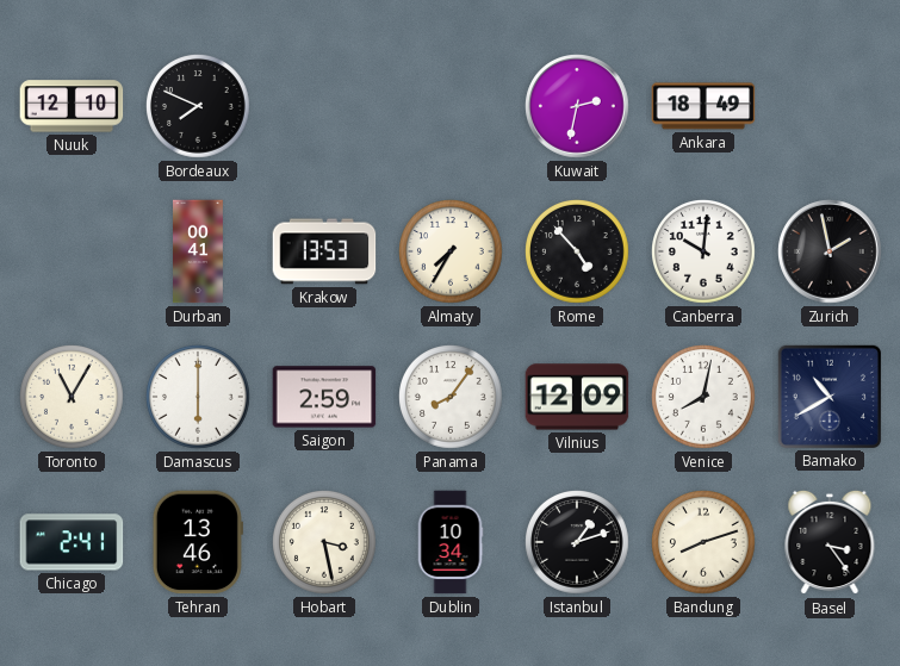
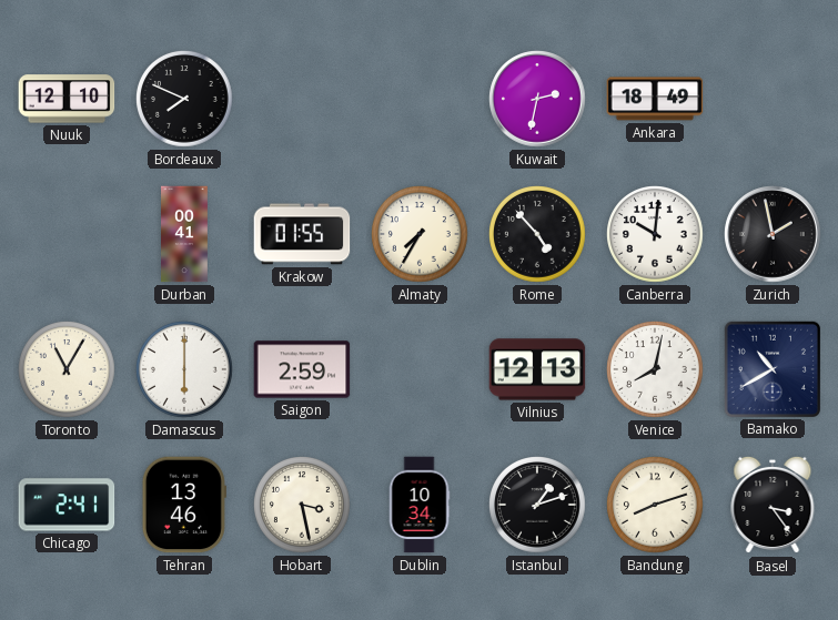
Krakow: 13:53 -> 01:55 (302, 234)
Panama: 8:06 -> none (452, 398)
Vilnius: 12:09 -> 12:13 (537, 369)
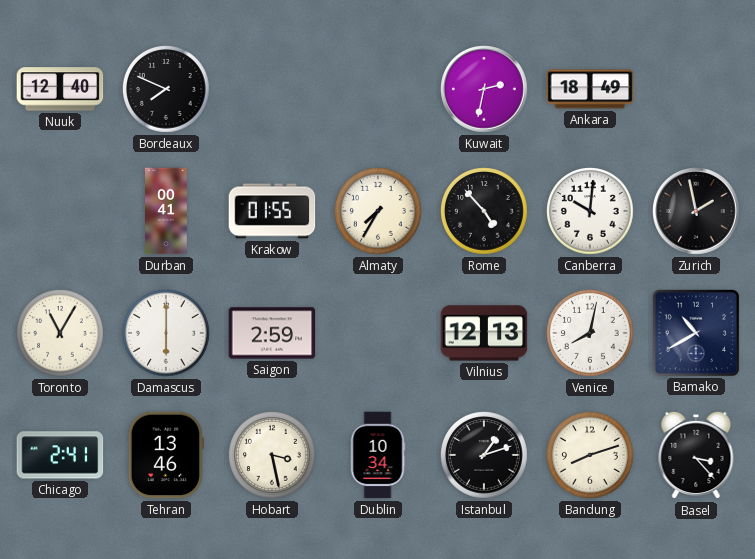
Nuuk: 12:10 -> 12:40 (60, 89)
Basel: 3:24 -> 3:23 (696, 455)
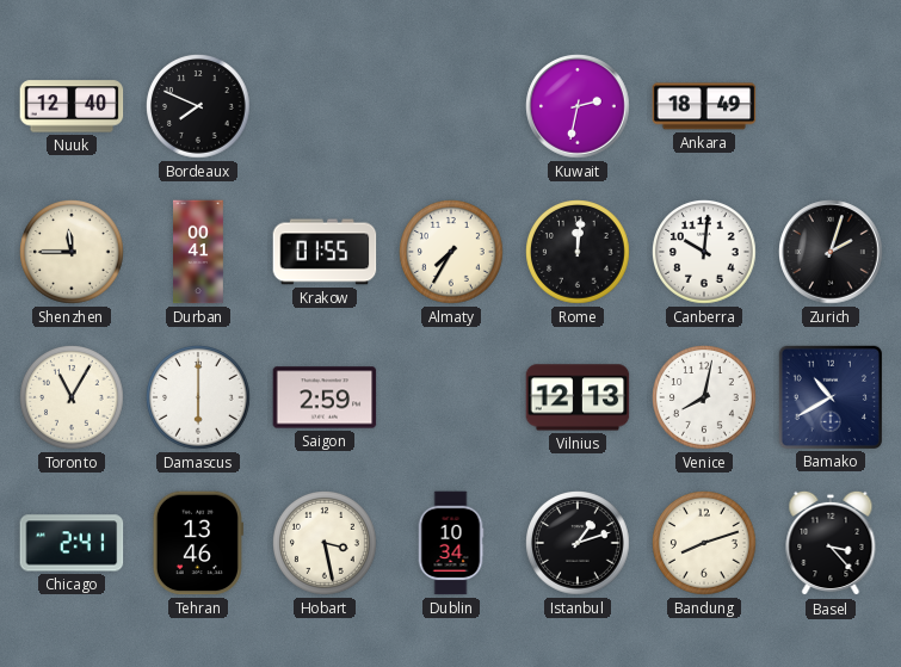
Shenzhen: none -> 11:45 (73, 253)
Rome: 4:53 -> 12:01 (579, 253)
Zurich: 1:58 -> 2:03 (831, 252)
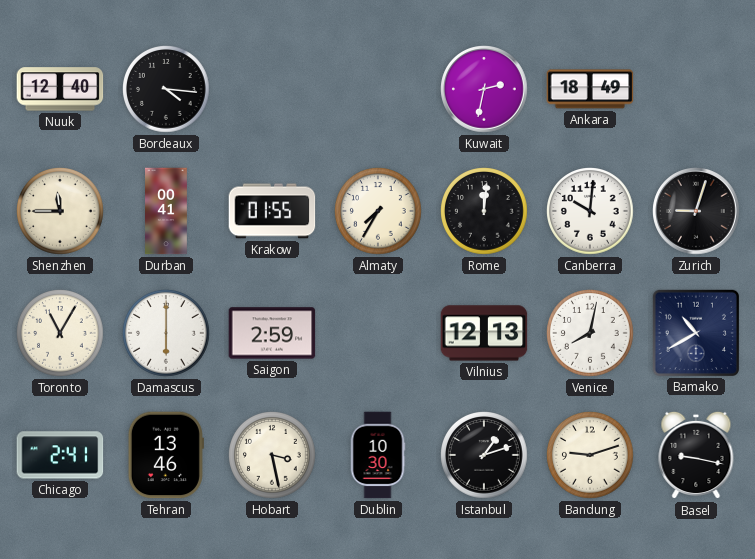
Bordeaux: 7:49 -> 4:16 (167, 90)
Zurich: 2:03 -> 9:03 (696, 211)
Dublin: 10:34 -> 10:30 (378, 455)
Bandung: 8:12 -> 9:12 (591, 456)
Basel: 3:23 -> 9:17 (696, 455)
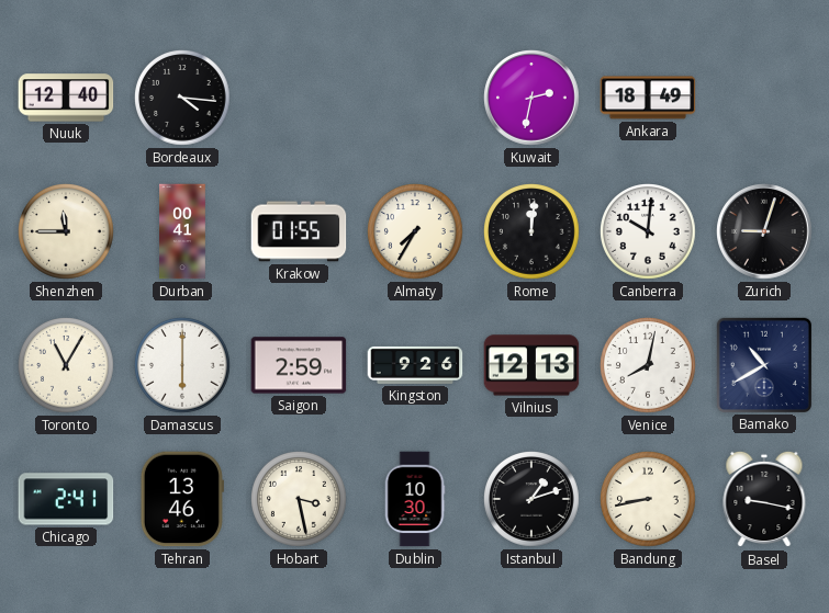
Kingston: none -> 9:26 (415, 365)
Bandung: 9:12 -> 8:43 (649, 500)
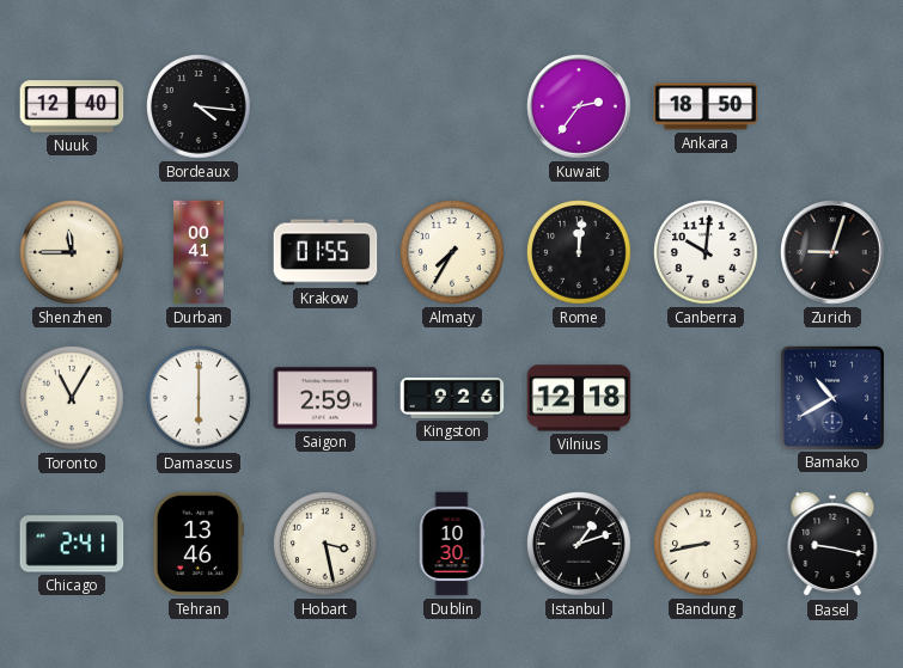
Kuwait: 2:32 -> 2:36 (579, 106)
Ankara: 18:49 -> 18:50 (706, 106)
Vilnius: 12:13 -> 12:18 (579, 398)
Venice: 8:02 -> none (649, 366)
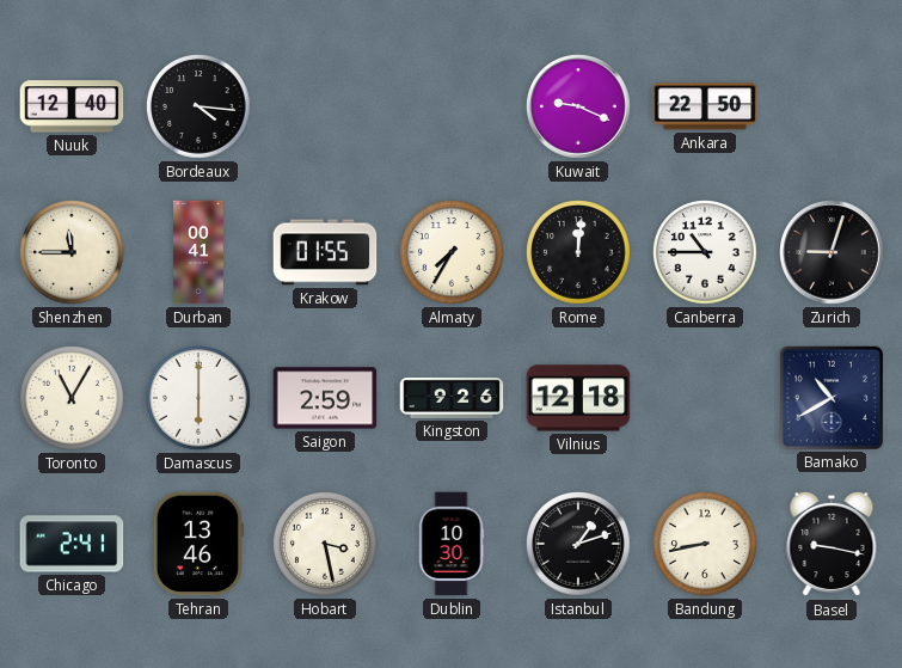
Kuwait: 2:36 -> 9:19 (578, 106)
Ankara: 18:50 -> 22:50 (705, 106)
Canberra: 10:01 -> 10:45 (706, 253)
